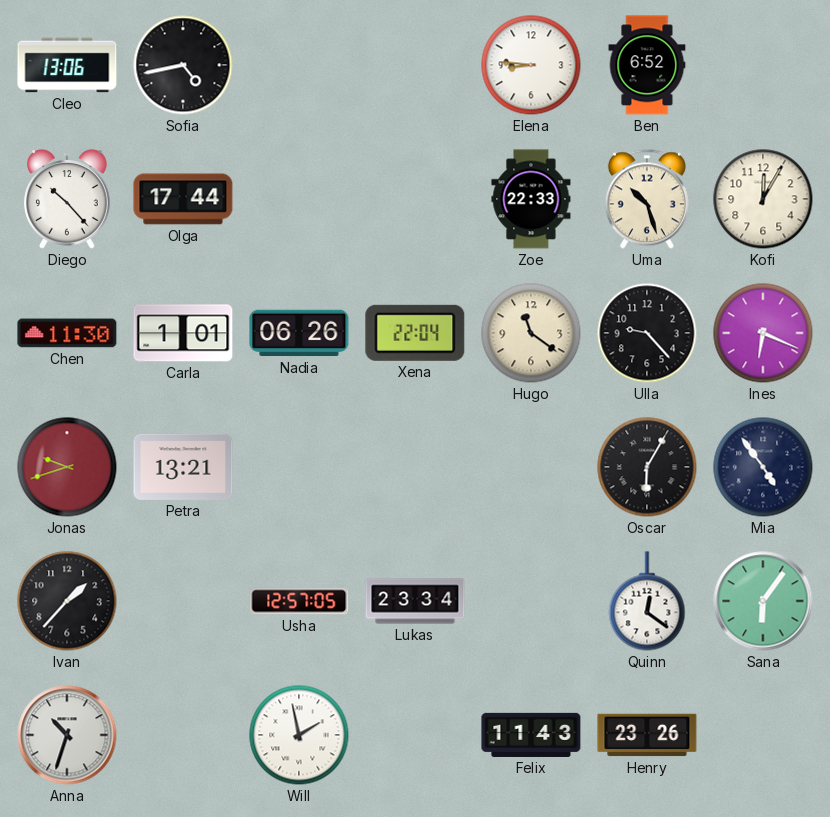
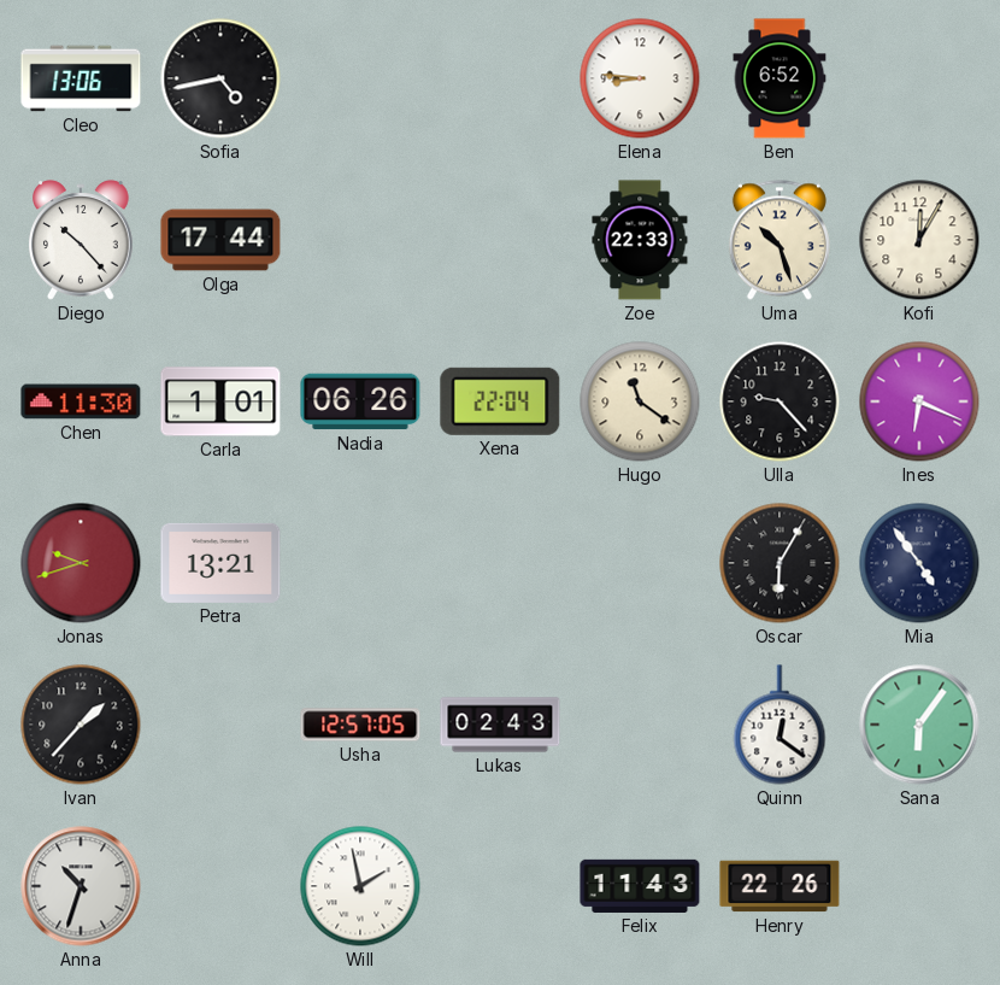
Lukas: 23:34 -> 02:43 (500, 725)
Henry: 23:26 -> 22:26 (780, 886)
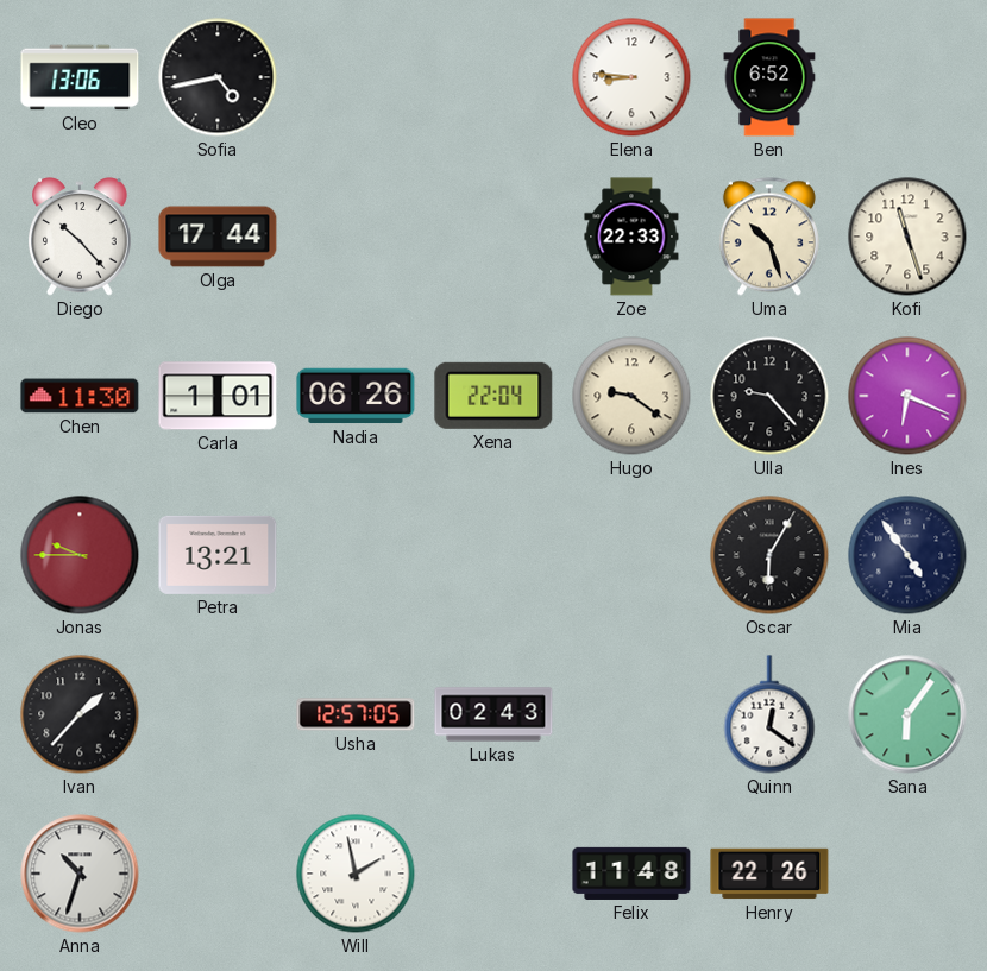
Kofi: 12:05 -> 11:27 (907, 237)
Hugo: 11:21 -> 9:21 (631, 396)
Jonas: 9:42 -> 9:45 (80, 555)
Felix: 11:43 -> 11:48 (631, 874)
